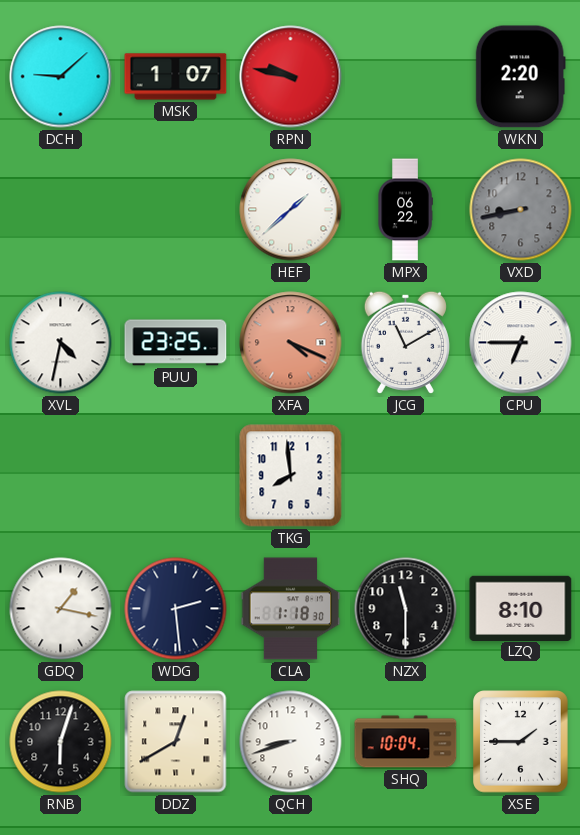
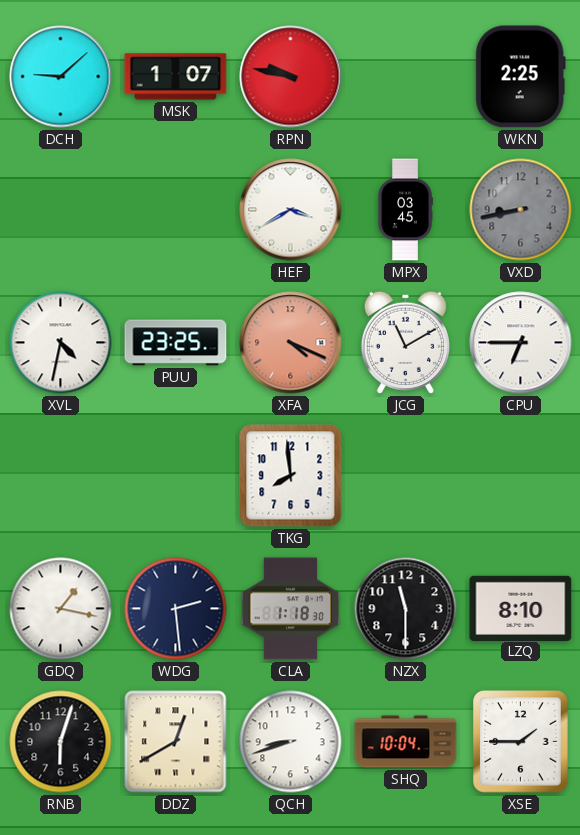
WKN: 2:20 -> 2:25 (520, 77)
HEF: 1:38 -> 3:40 (291, 210)
MPX: 06:22 -> 03:45 (405, 210)
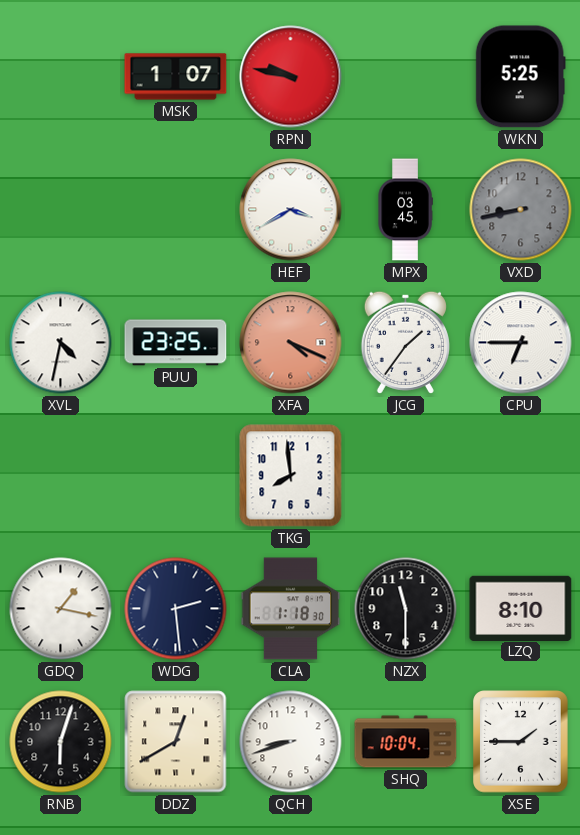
DCH: 9:08 -> none (61, 77)
WKN: 2:25 -> 5:25 (520, 77)
JCG: 11:10 -> 1:36 (405, 342)
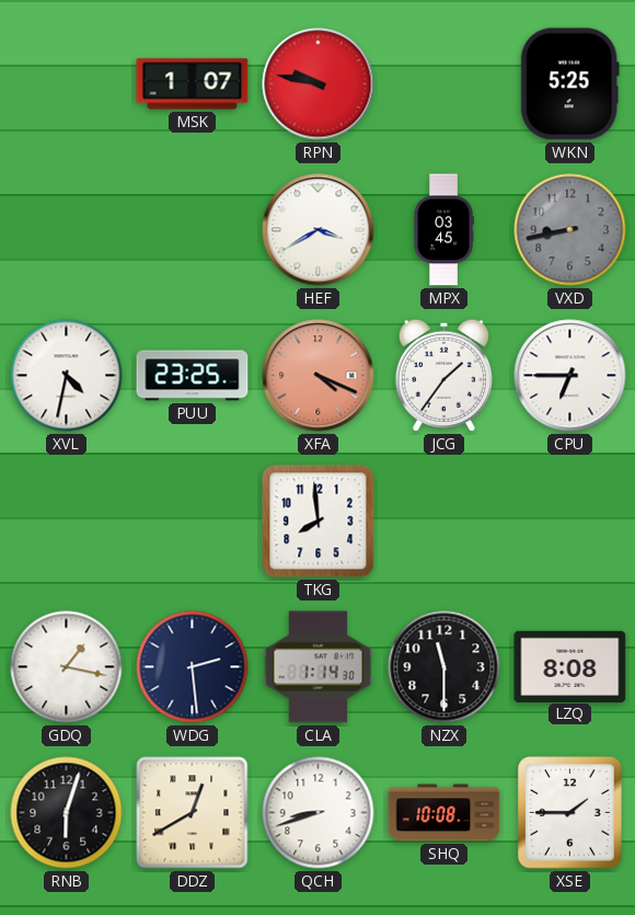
CLA: 1:18 -> 1:14 (319, 667)
LZQ: 8:10 -> 8:08 (570, 666)
SHQ: 10:04 -> 10:08 (444, 813)
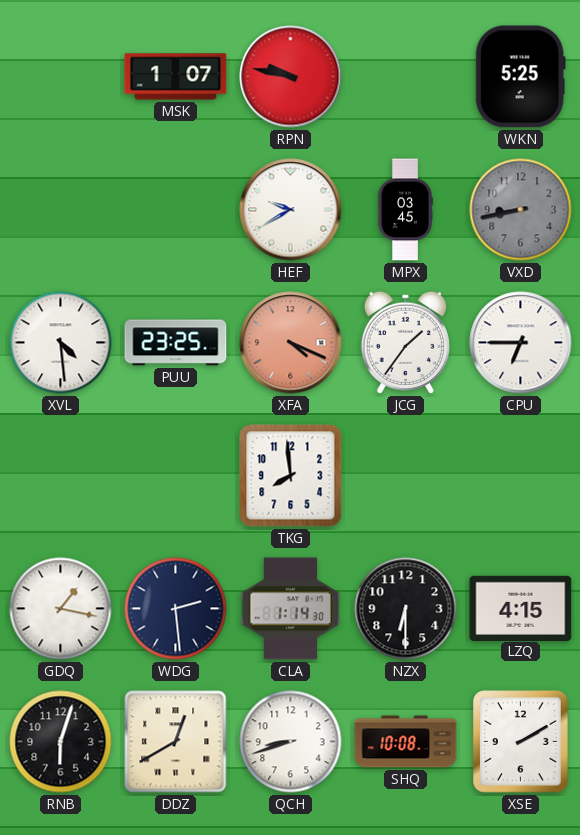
HEF: 3:40 -> 9:40 (291, 210)
XVL: 4:32 -> 4:29 (61, 343)
NZX: 11:30 -> 6:30 (406, 609)
LZQ: 8:08 -> 4:15 (521, 608)
XSE: 1:45 -> 2:10 (521, 742)
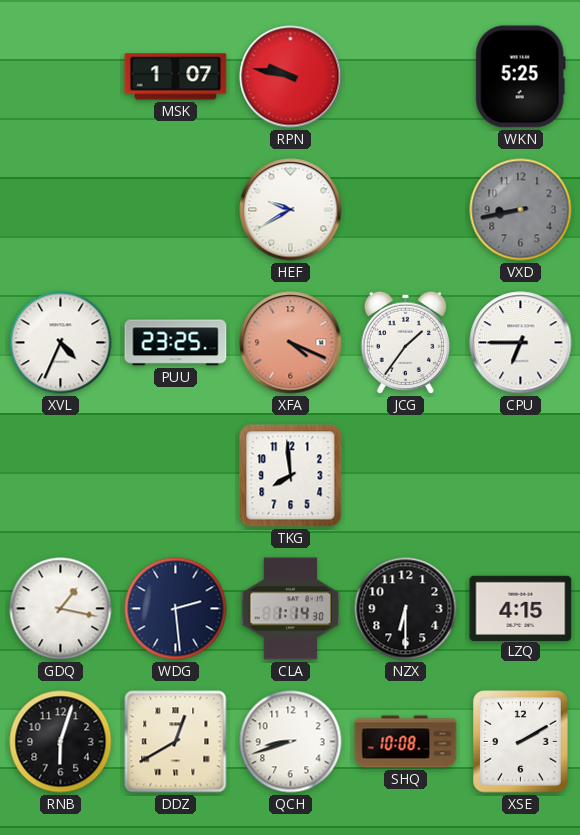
MPX: 03:45 -> none (405, 210)
XVL: 4:29 -> 4:34 (61, 343)
